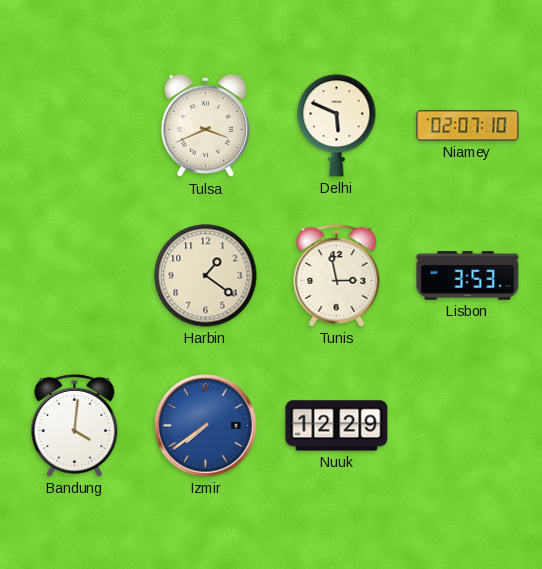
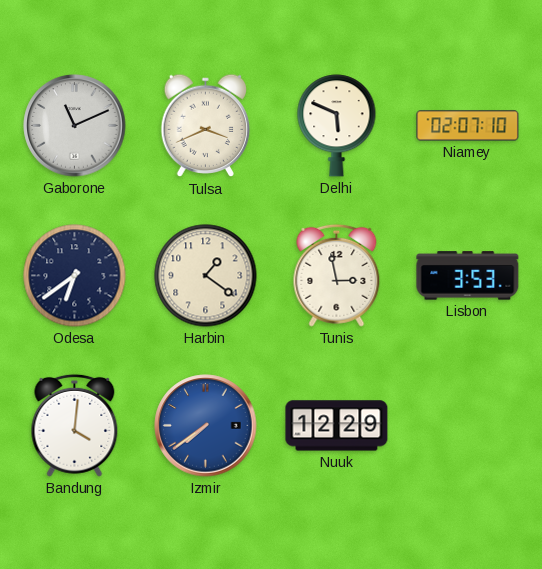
Gaborone: none -> 11:11 (75, 126)
Odesa: none -> 6:39 (75, 276)
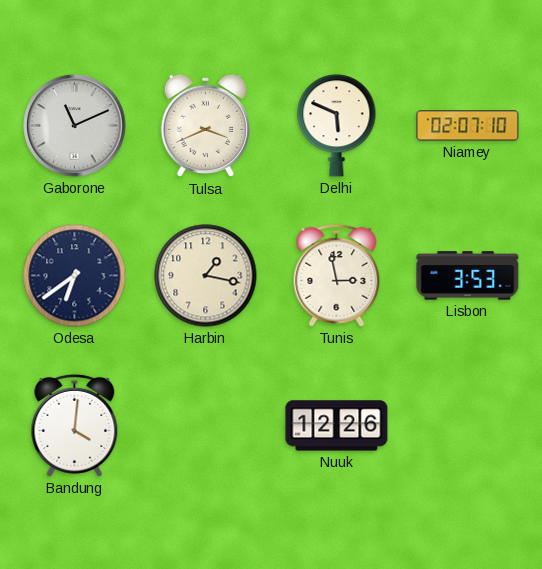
Harbin: 1:21 -> 1:17 (206, 276)
Izmir: 7:39 -> none (206, 426)
Nuuk: 12:29 -> 12:26 (337, 426)
